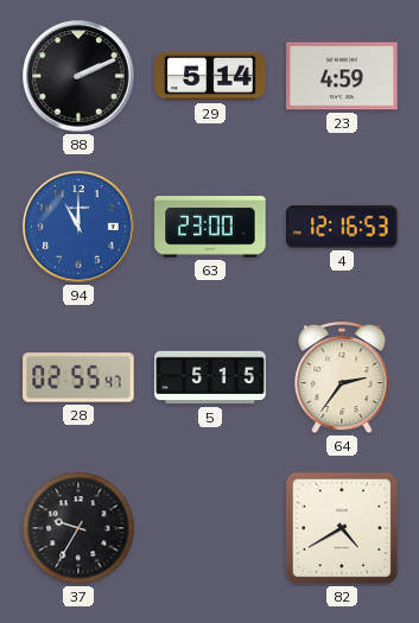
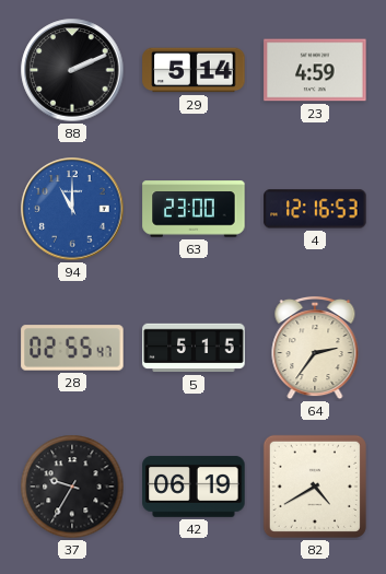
42: none -> 06:19 (194, 487)
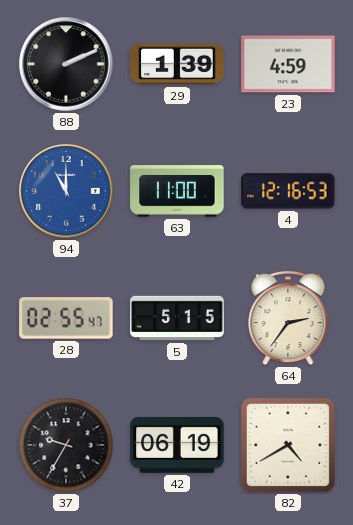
29: 5:14 -> 1:39 (177, 64)
63: 23:00 -> 11:00 (177, 191)
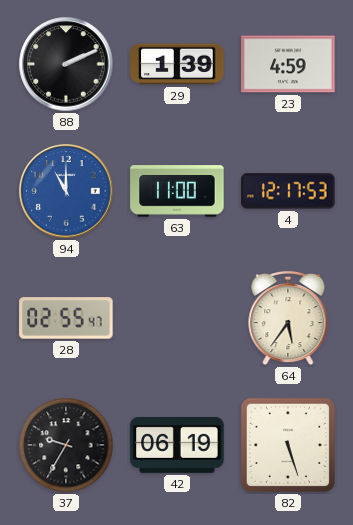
4: 12:16 -> 12:17 (288, 191)
5: 5:15 -> none (177, 318)
64: 2:36 -> 5:36 (288, 318)
82: 4:40 -> 5:27 (288, 445)
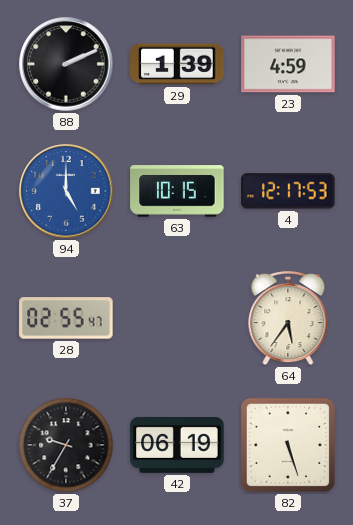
94: 11:00 -> 5:00 (66, 191)
63: 11:00 -> 10:15 (177, 191)
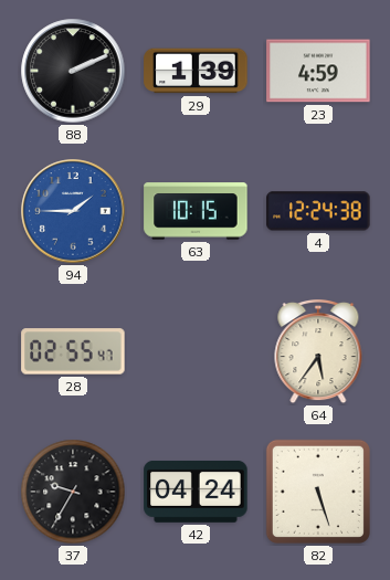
94: 5:00 -> 1:45 (73, 211)
4: 12:17 -> 12:24 (318, 211)
42: 06:19 -> 04:24 (196, 492)
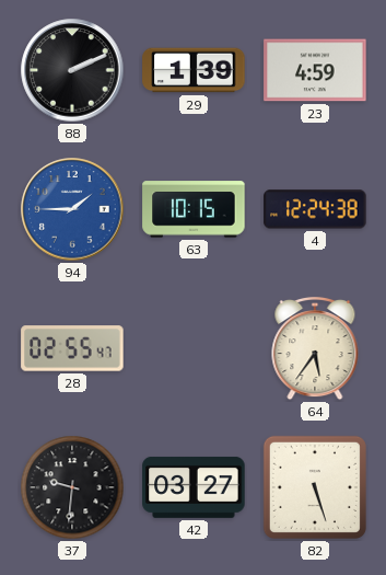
37: 9:35 -> 9:31 (72, 487)
42: 04:24 -> 03:27 (194, 487)
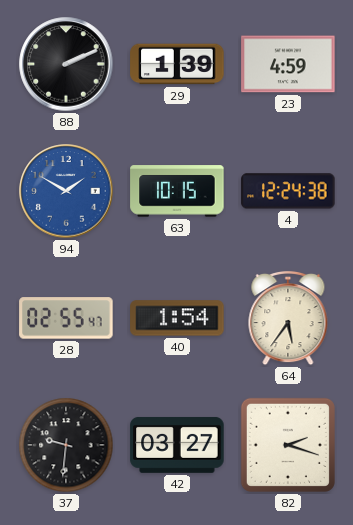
94: 1:45 -> 1:50 (66, 191)
40: none -> 1:54 (177, 318)
82: 5:27 -> 2:18 (288, 445)
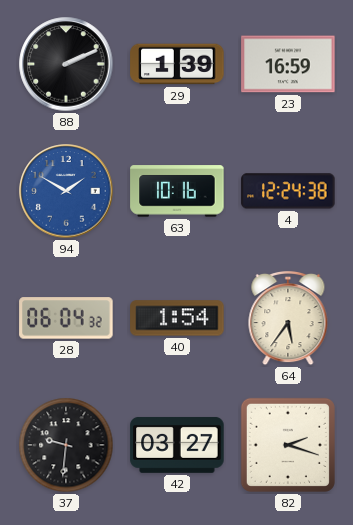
23: 4:59 -> 16:59 (288, 64)
63: 10:15 -> 10:16 (177, 191)
28: 02:55 -> 06:04 (66, 318)
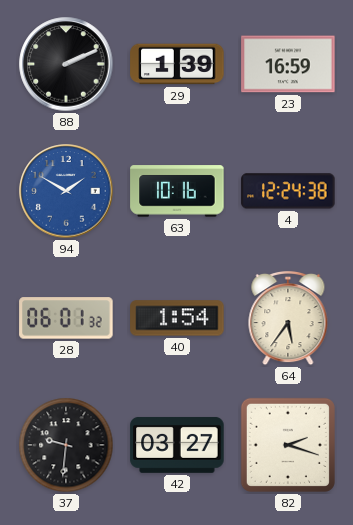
28: 06:04 -> 06:01 (66, 318)
